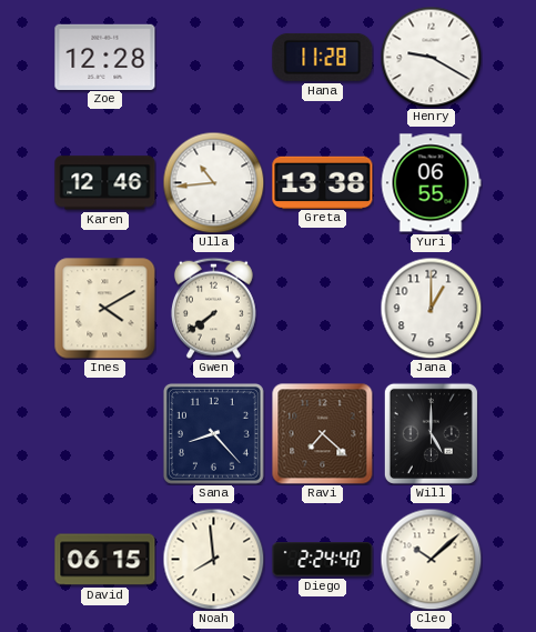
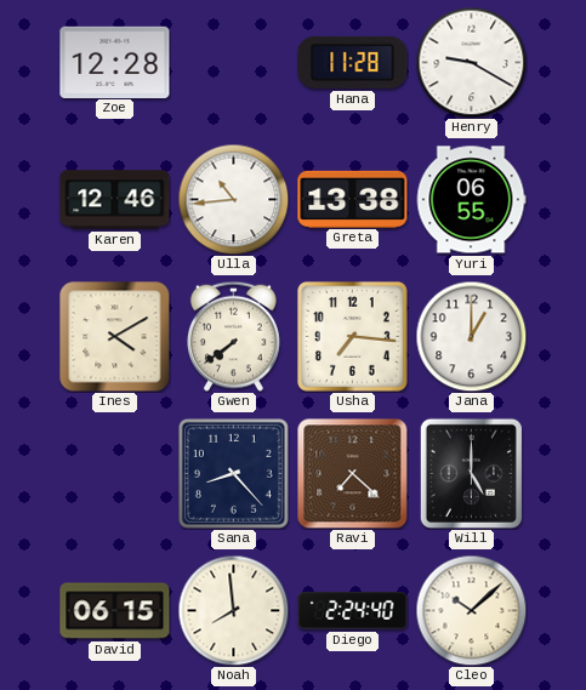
Usha: none -> 7:16 (352, 336)
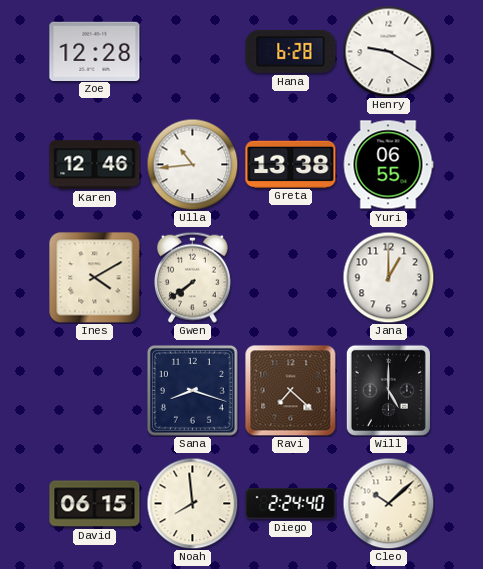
Hana: 11:28 -> 6:28 (291, 51)
Usha: 7:16 -> none (352, 336)
Sana: 8:23 -> 8:18 (192, 390)
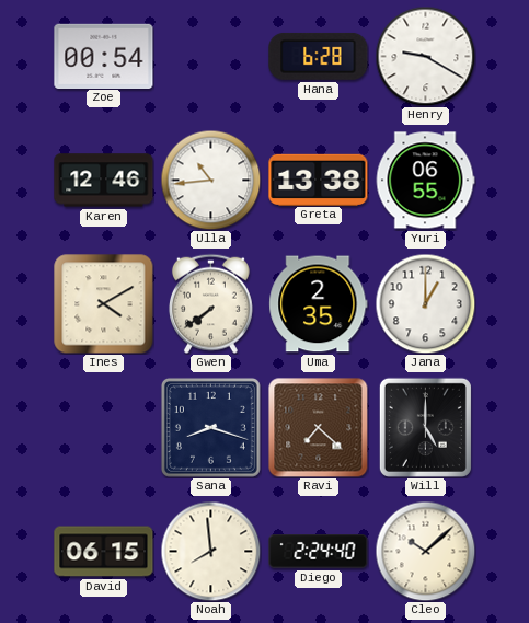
Zoe: 12:28 -> 00:54 (104, 56)
Uma: none -> 2:35 (319, 304)
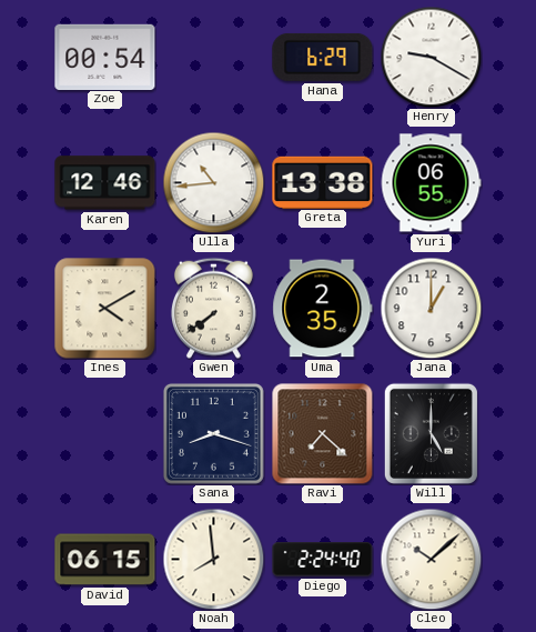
Hana: 6:28 -> 6:29 (323, 57)
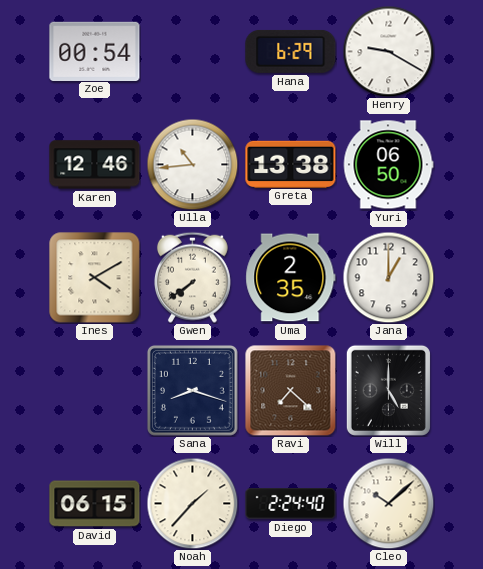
Yuri: 06:55 -> 06:50 (388, 165)
Noah: 7:59 -> 1:37 (192, 503)
